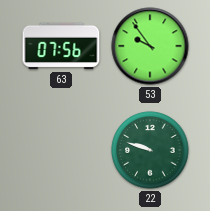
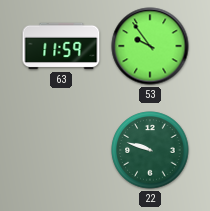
63: 07:56 -> 11:59 (61, 46)
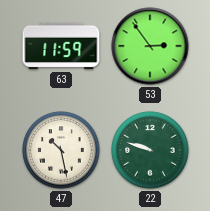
53: 9:54 -> 2:54 (150, 46)
47: none -> 10:28 (61, 150)
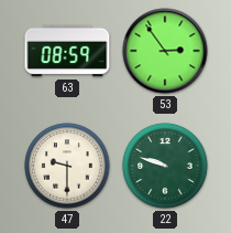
63: 11:59 -> 08:59 (67, 51)
47: 10:28 -> 9:30 (67, 166)
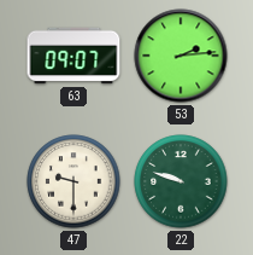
63: 08:59 -> 09:07 (73, 56)
53: 2:54 -> 2:14 (181, 56)
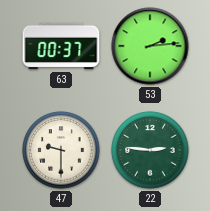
63: 09:07 -> 00:37 (61, 46)
22: 9:48 -> 2:46 (150, 150)
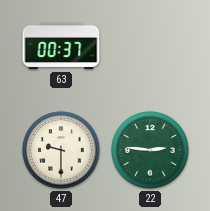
53: 2:14 -> none (150, 46)
